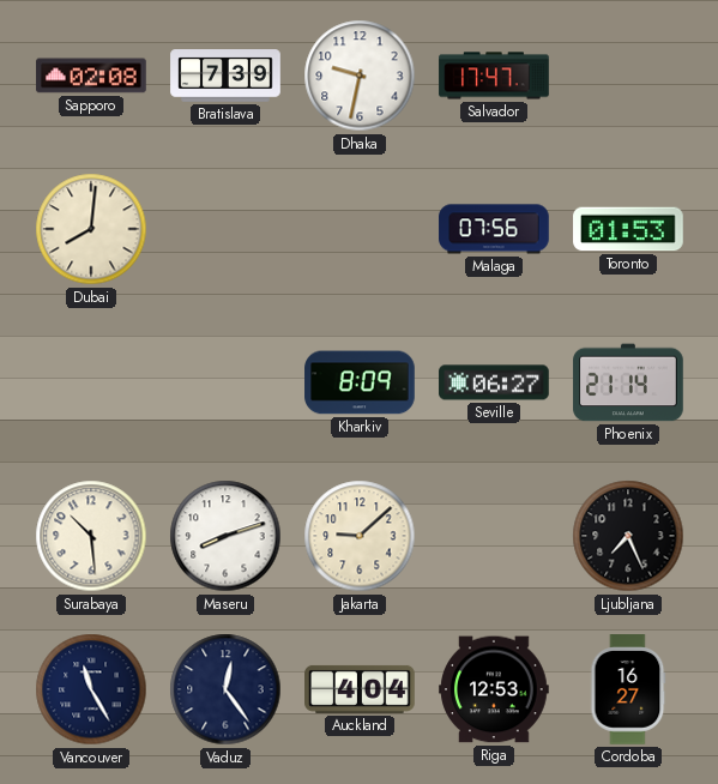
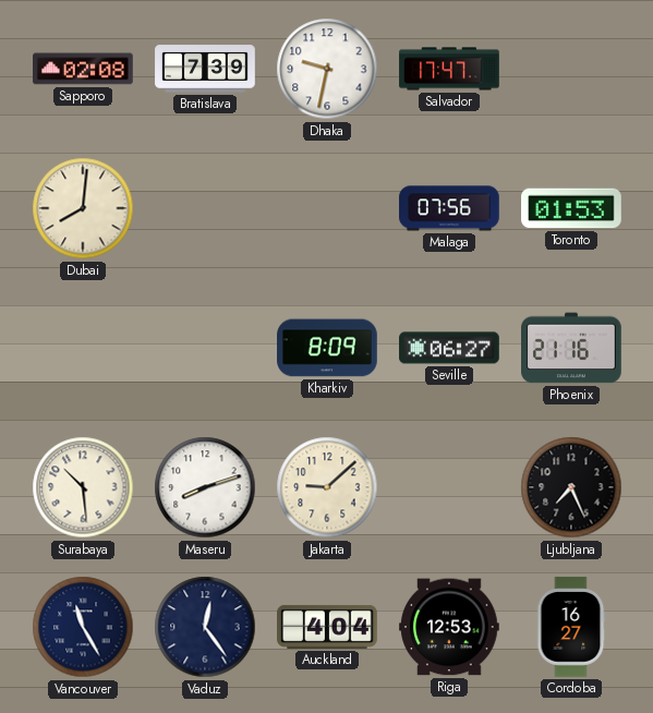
Phoenix: 21:14 -> 21:16 (571, 348)
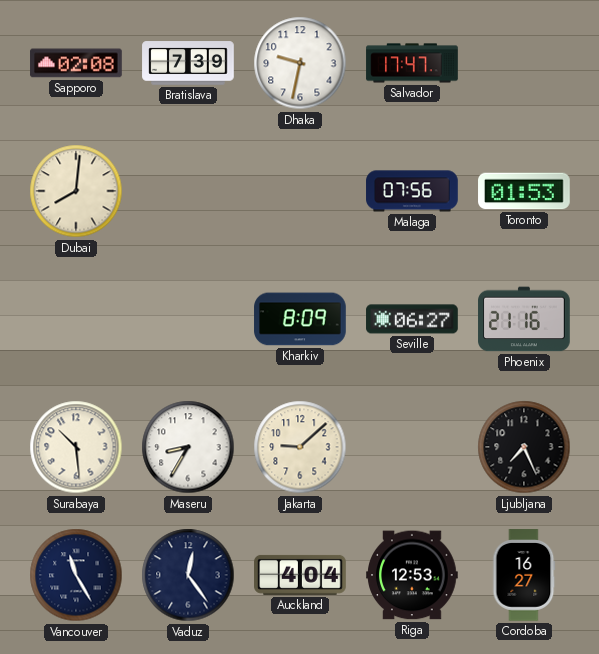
Maseru: 8:12 -> 8:35 (188, 447)
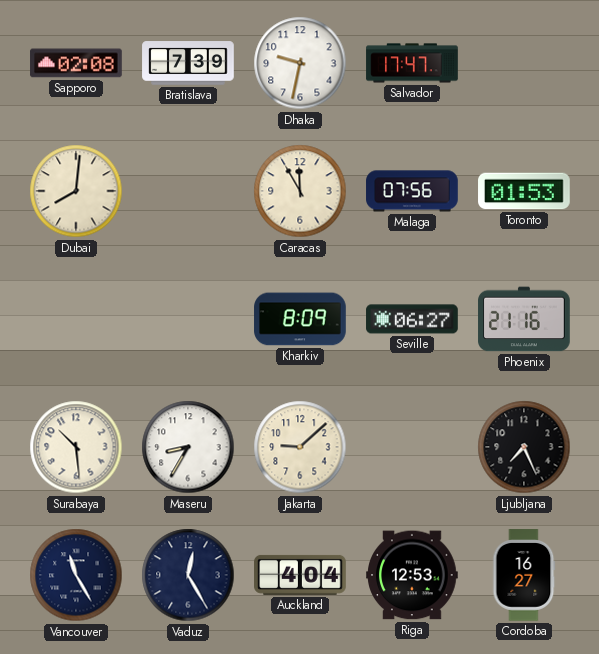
Caracas: none -> 11:55 (300, 191)
Vaduz: 12:24 -> 12:25 (188, 575)
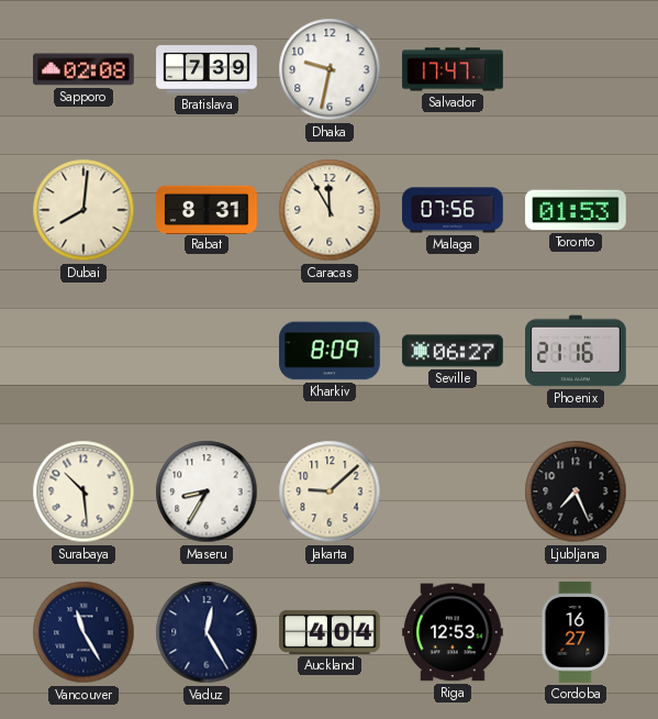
Rabat: none -> 8:31 (207, 209)
